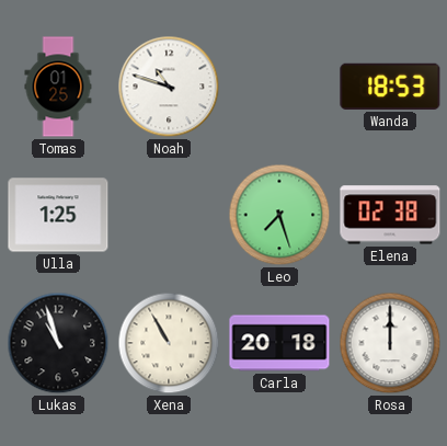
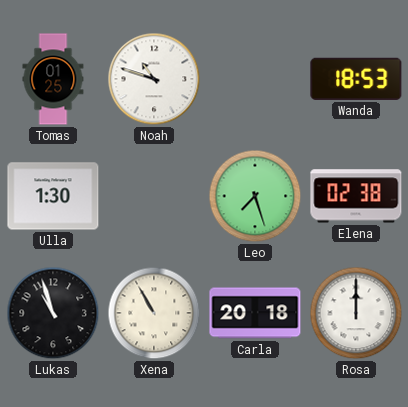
Ulla: 1:25 -> 1:30 (53, 196)
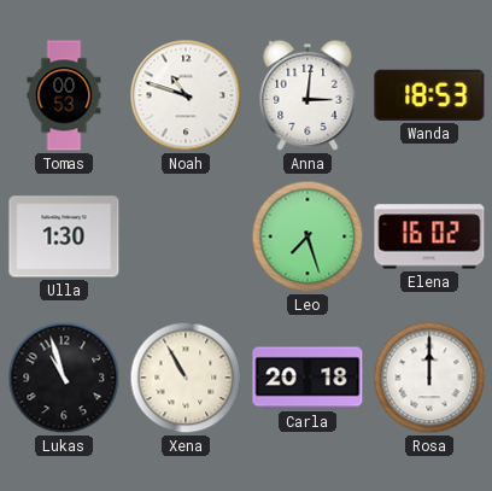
Tomas: 01:25 -> 00:53 (64, 95)
Anna: none -> 3:01 (307, 95)
Elena: 02:38 -> 16:02 (429, 236)
